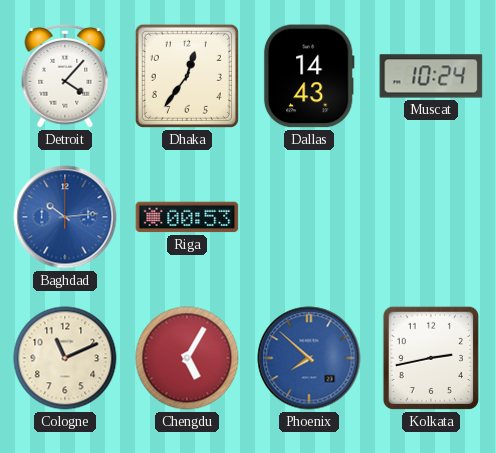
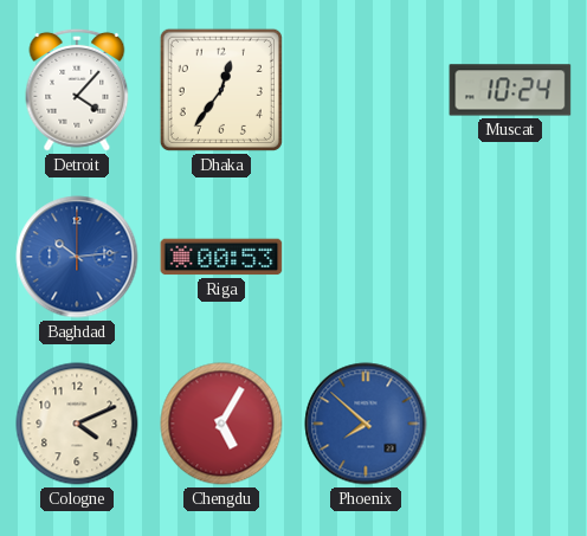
Dallas: 14:43 -> none (309, 76)
Cologne: 11:11 -> 4:11 (77, 424)
Kolkata: 2:43 -> none (431, 358)
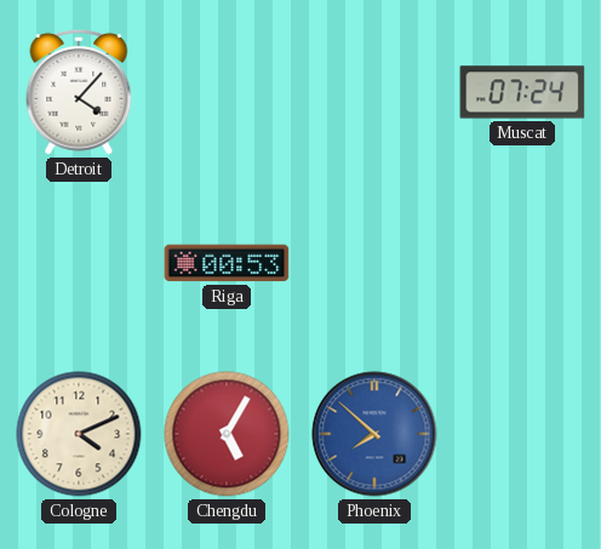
Dhaka: 12:36 -> none (221, 90)
Muscat: 10:24 -> 07:24 (522, 92)
Baghdad: 10:14 -> none (77, 257)
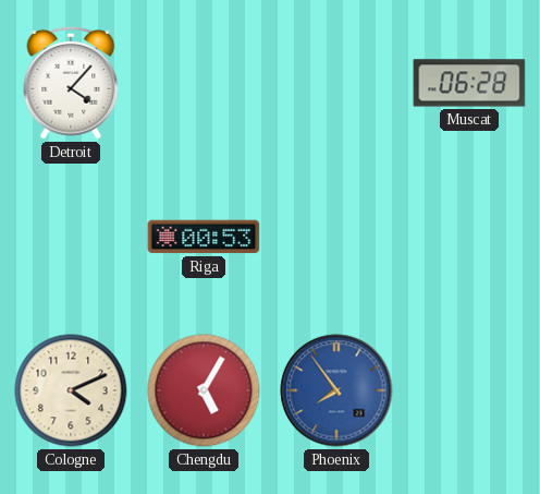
Muscat: 07:24 -> 06:28 (469, 83)
Phoenix: 7:52 -> 7:54 (336, 390)
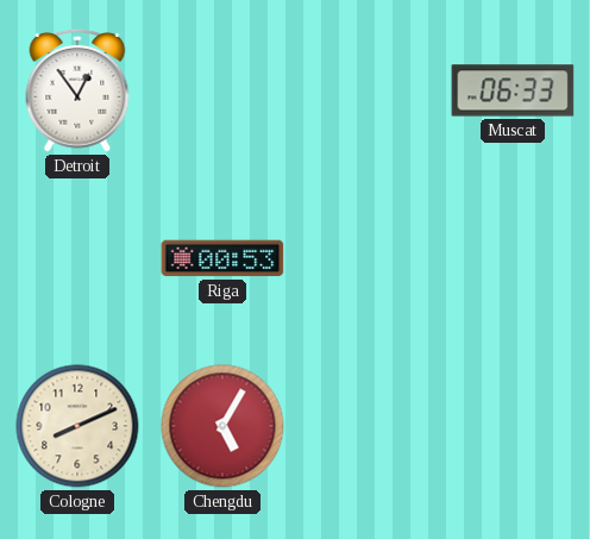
Detroit: 4:07 -> 12:54 (77, 90)
Muscat: 06:28 -> 06:33 (513, 90)
Cologne: 4:11 -> 8:11 (77, 426)
Phoenix: 7:54 -> none (336, 390)
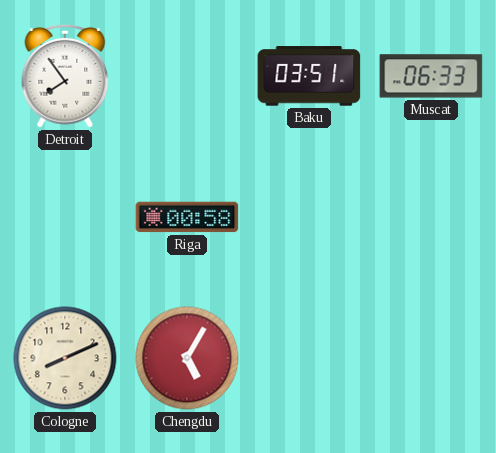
Detroit: 12:54 -> 7:54 (65, 76)
Baku: none -> 03:51 (309, 76)
Riga: 00:53 -> 00:58 (187, 217)
